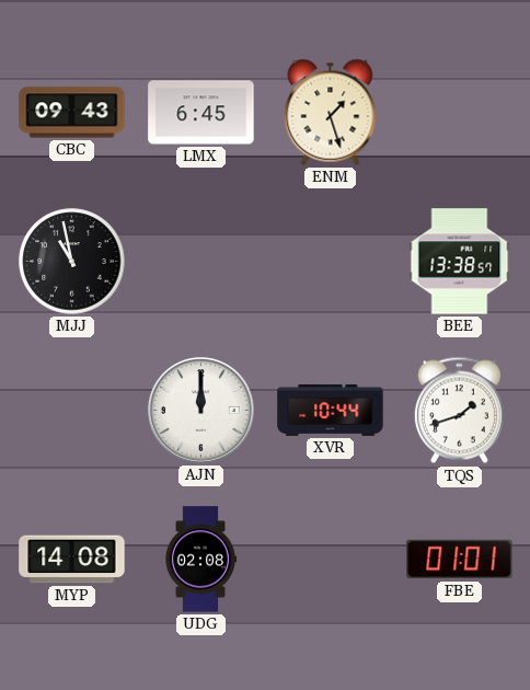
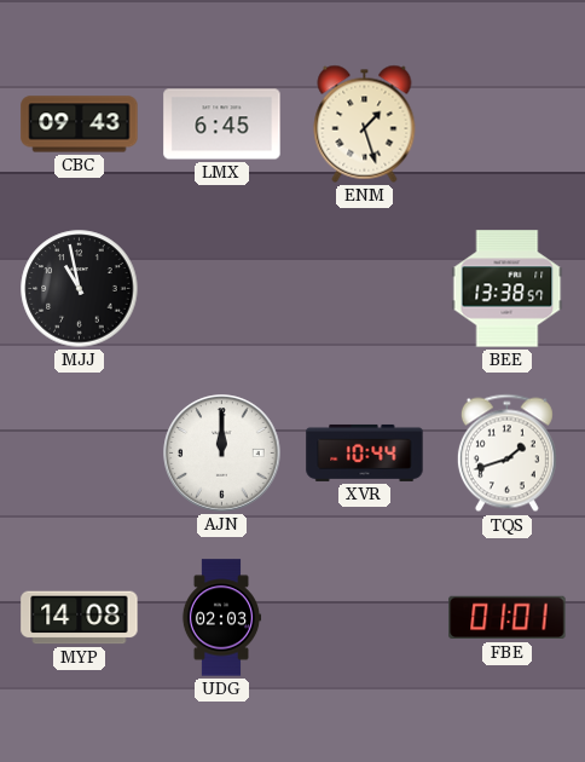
UDG: 02:08 -> 02:03 (221, 618)
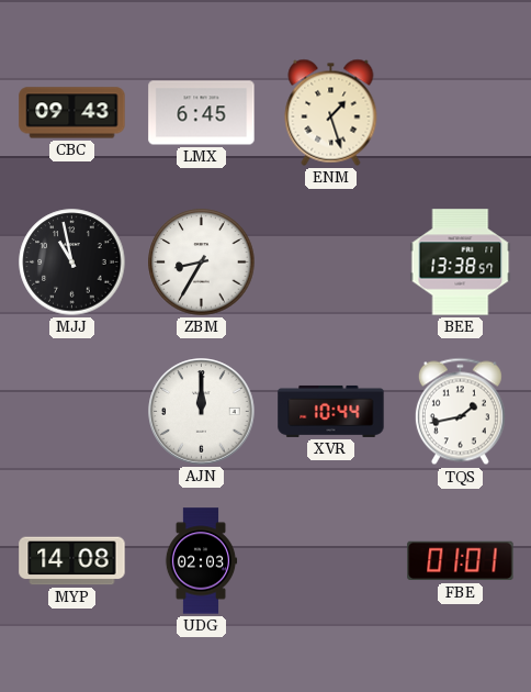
ZBM: none -> 8:35 (202, 263)
TQS: 1:42 -> 1:43 (460, 412)
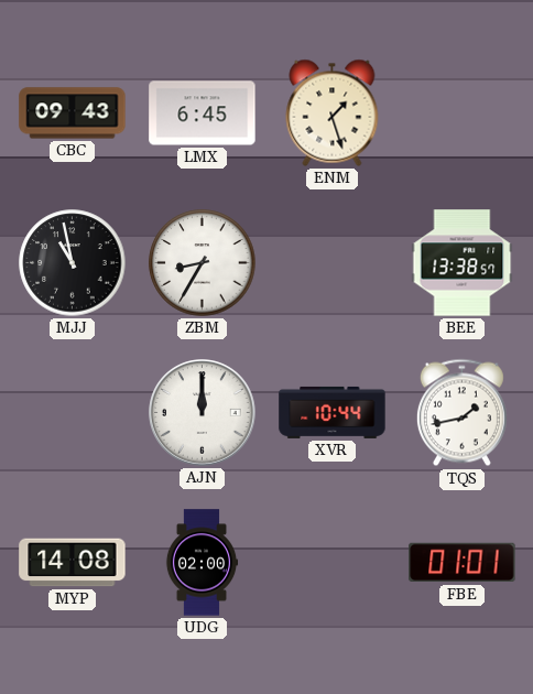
UDG: 02:03 -> 02:00 (202, 563)
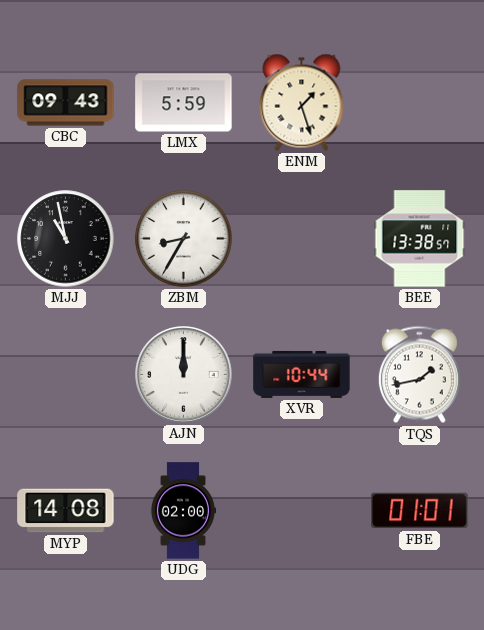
LMX: 6:45 -> 5:59 (184, 103)
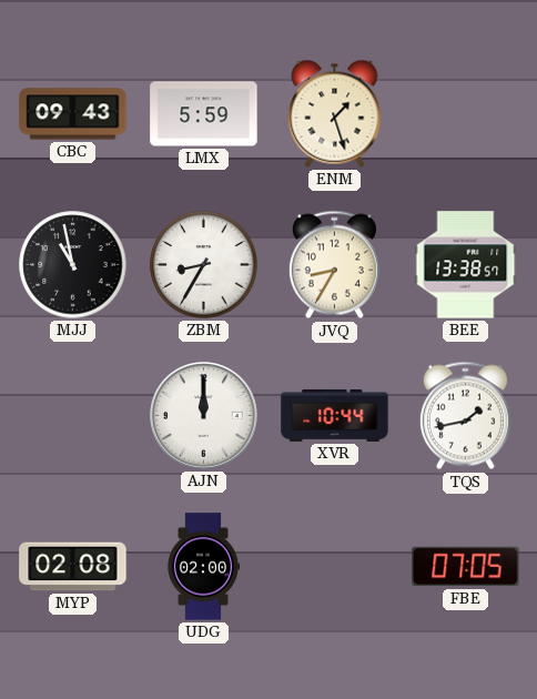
JVQ: none -> 8:35 (334, 265)
MYP: 14:08 -> 02:08 (73, 567)
FBE: 01:01 -> 07:05 (466, 567)
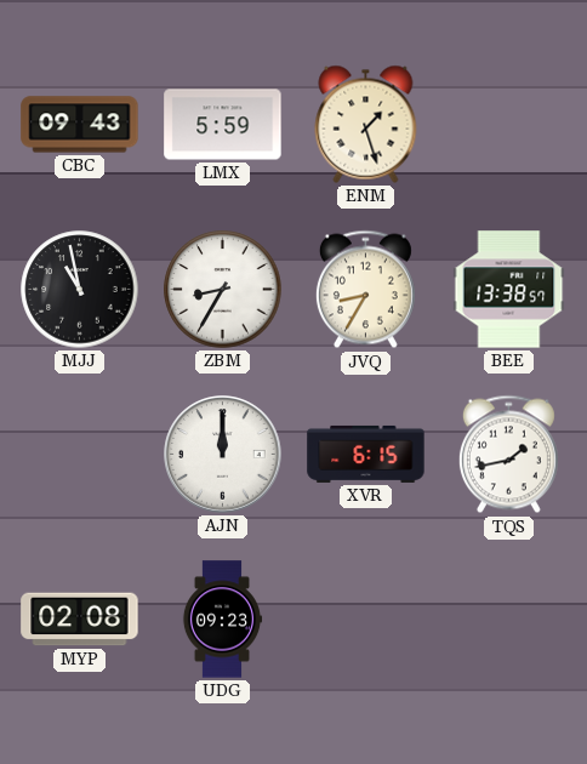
XVR: 10:44 -> 6:15 (366, 454)
UDG: 02:00 -> 09:23 (222, 620)
FBE: 07:05 -> none (466, 567)
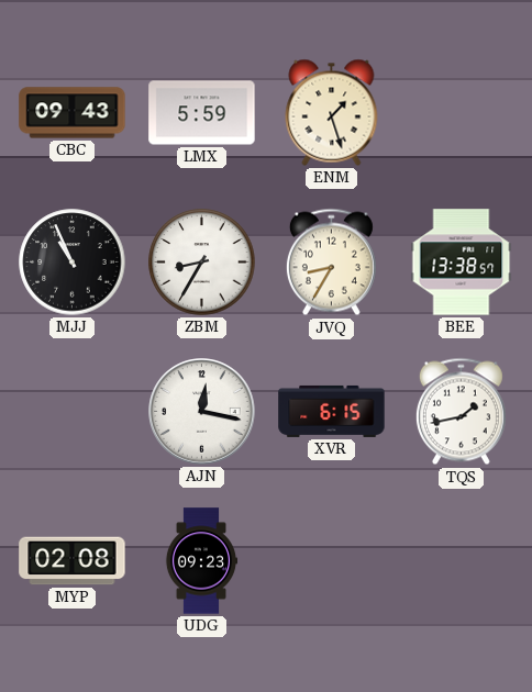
MJJ: 10:58 -> 10:56 (73, 263)
AJN: 12:00 -> 12:17 (202, 412)
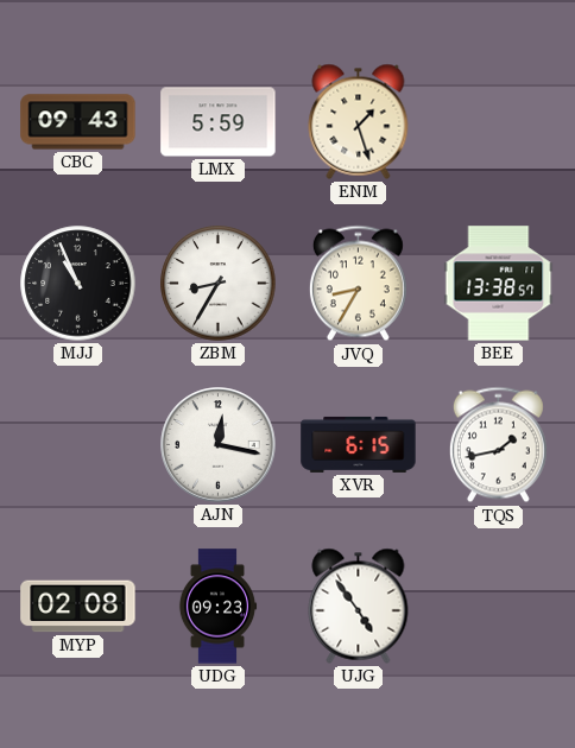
UJG: none -> 4:54 (359, 606)
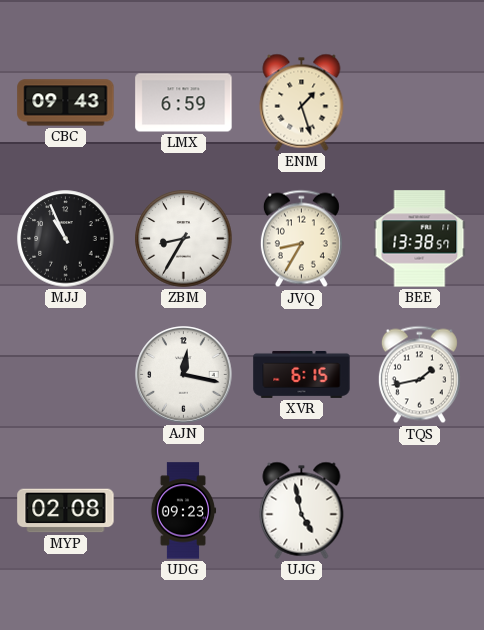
LMX: 5:59 -> 6:59 (184, 103)
UJG: 4:54 -> 4:58 (302, 510)
